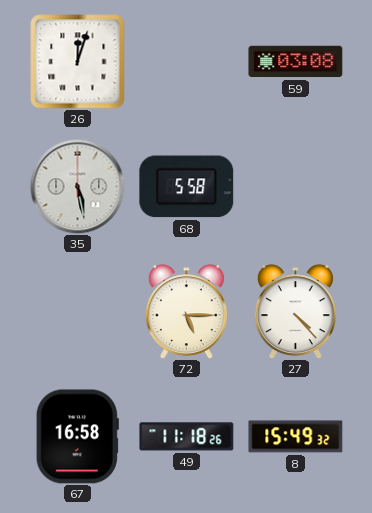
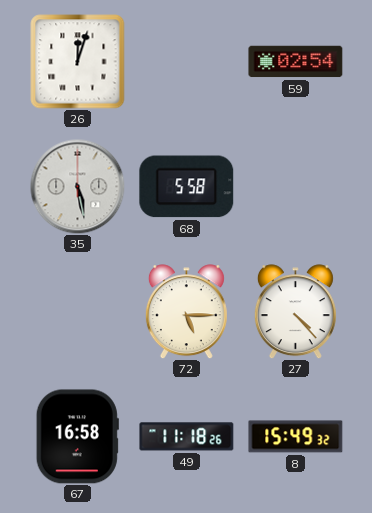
59: 03:08 -> 02:54 (296, 62)
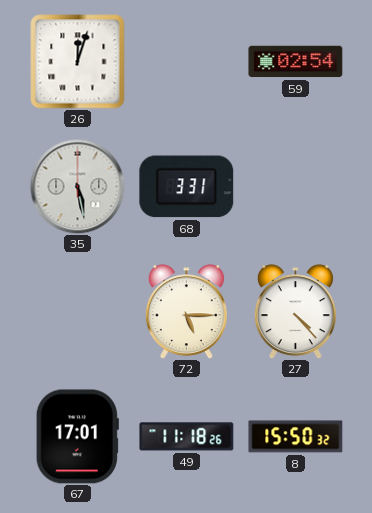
68: 5:58 -> 3:31 (187, 187)
67: 16:58 -> 17:01 (77, 437)
8: 15:49 -> 15:50 (296, 437)
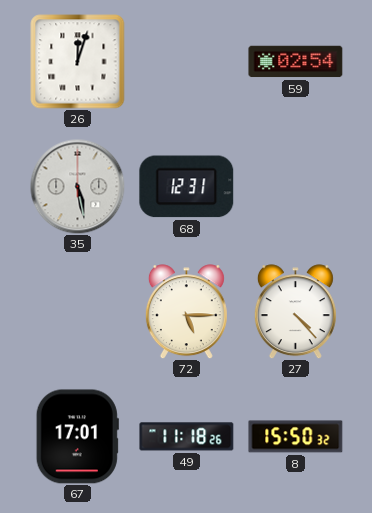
68: 3:31 -> 12:31 (187, 187)
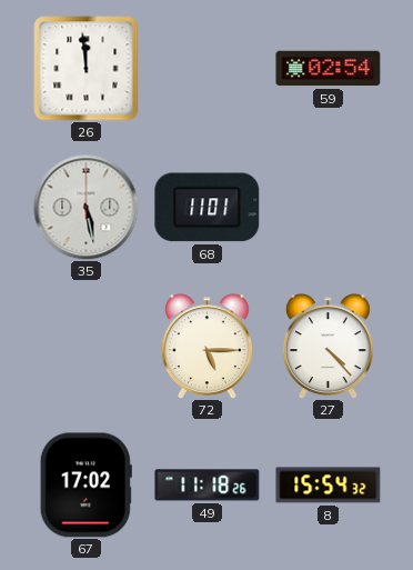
26: 12:03 -> 11:59 (87, 69)
68: 12:31 -> 11:01 (208, 208)
67: 17:01 -> 17:02 (85, 486)
8: 15:50 -> 15:54 (329, 486)
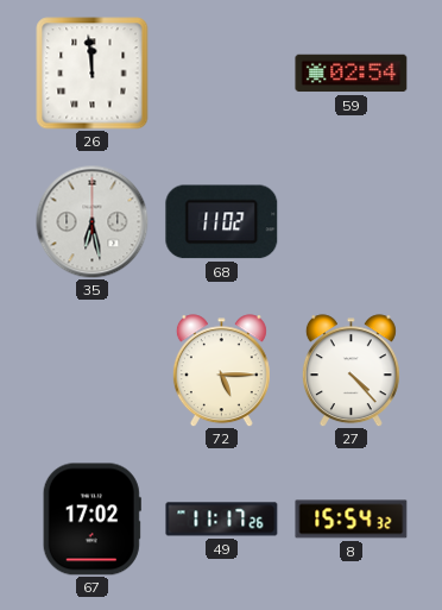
35: 5:28 -> 6:28 (91, 221)
68: 11:01 -> 11:02 (222, 222)
49: 11:18 -> 11:17 (222, 520)
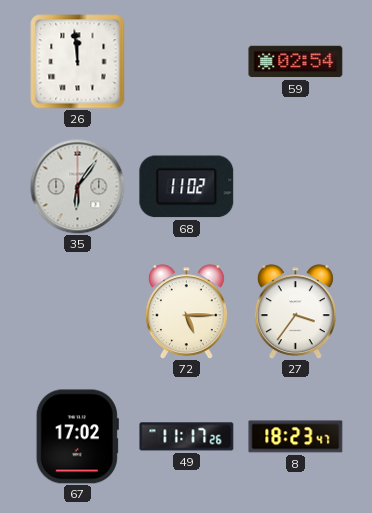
35: 6:28 -> 6:06 (77, 186)
27: 4:23 -> 3:36 (295, 312)
8: 15:54 -> 18:23 (296, 437)
